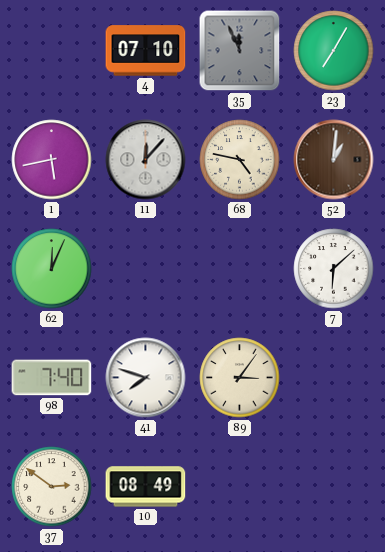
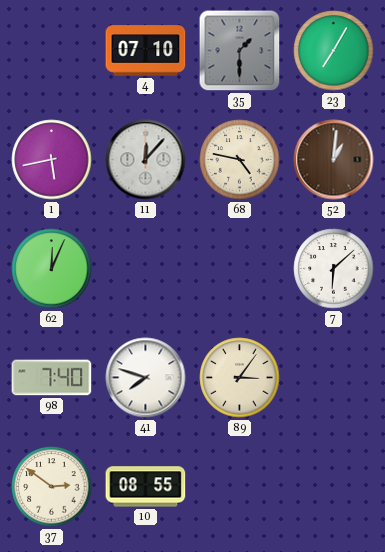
35: 11:56 -> 1:30 (240, 51)
10: 08:49 -> 08:55 (146, 487)
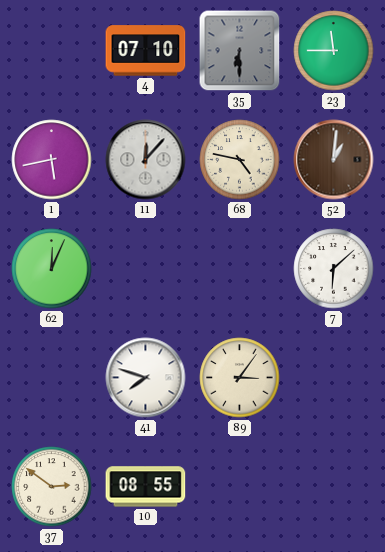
35: 1:30 -> 6:30 (240, 51)
23: 7:05 -> 11:45 (334, 51)
98: 7:40 -> none (52, 378)
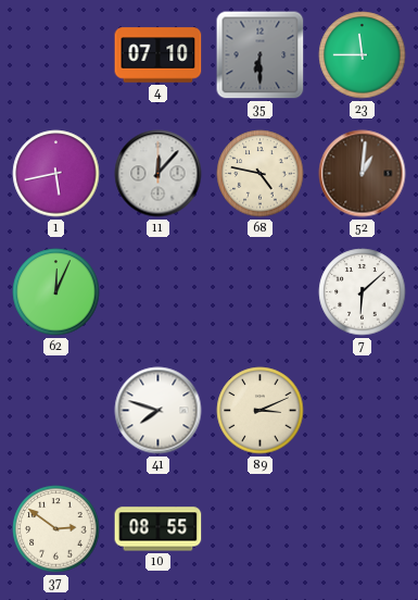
89: 3:06 -> 3:11 (261, 411)
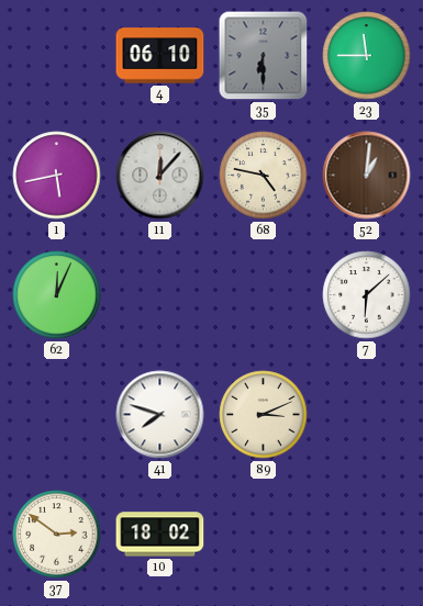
4: 07:10 -> 06:10 (160, 56)
10: 08:55 -> 18:02 (160, 535)
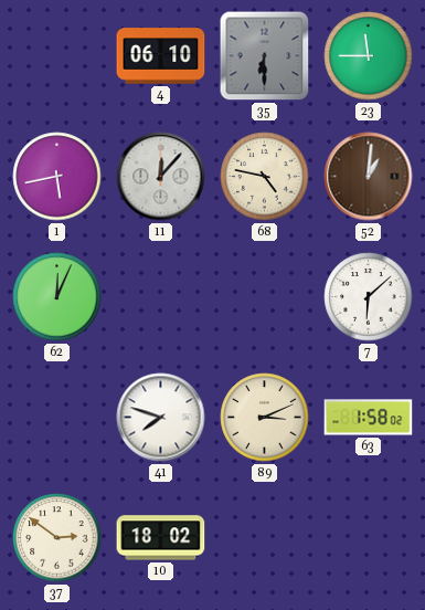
63: none -> 1:58 (369, 418)
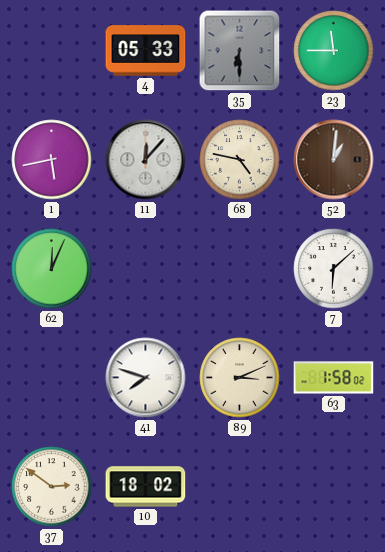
4: 06:10 -> 05:33 (146, 51)
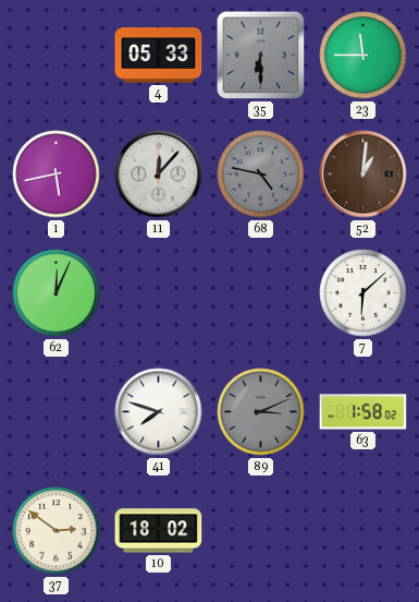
68 dial: cream -> grey (261, 174)
89 dial: cream -> grey (261, 412)
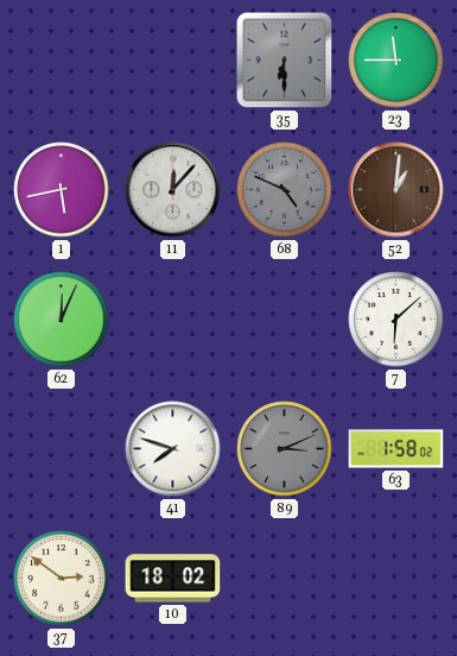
4: 05:33 -> none (159, 56)
68: 4:47 -> 4:49 (285, 190)
